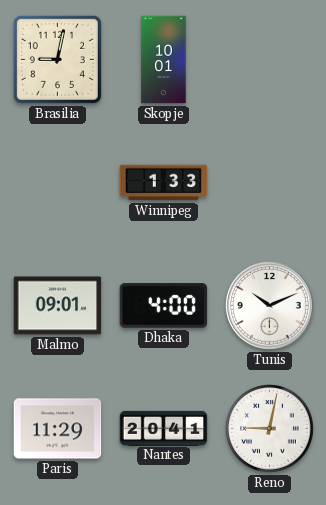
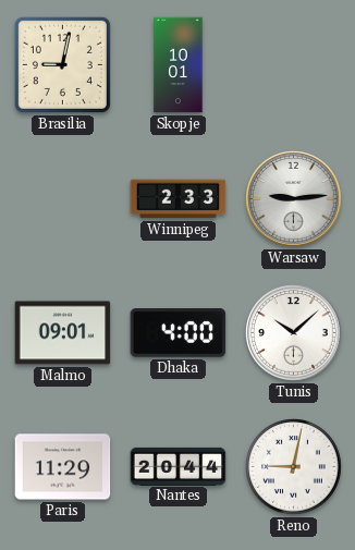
Winnipeg: 1:33 -> 2:33 (179, 199)
Warsaw: none -> 9:14 (294, 199)
Tunis: 10:11 -> 10:08 (294, 333)
Nantes: 20:41 -> 20:44 (179, 466)
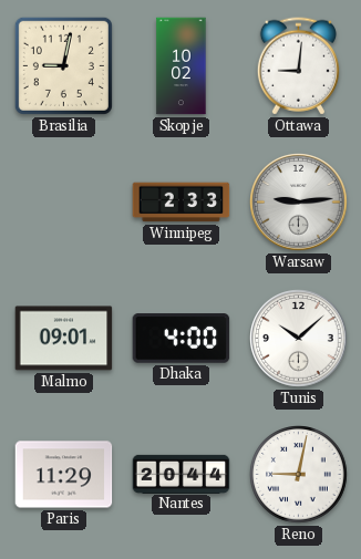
Skopje: 10:01 -> 10:02 (182, 66)
Ottawa: none -> 9:01 (298, 66)
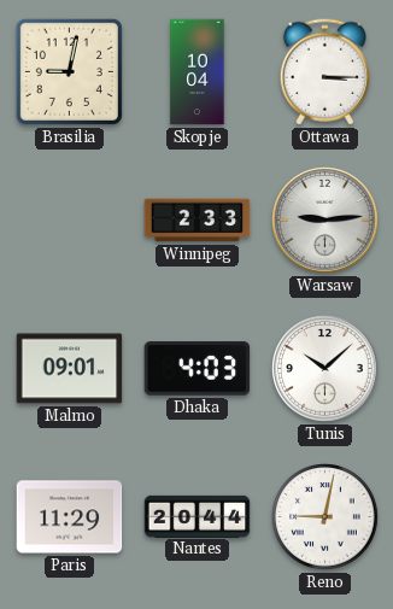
Skopje: 10:02 -> 10:04 (198, 72)
Ottawa: 9:01 -> 3:15 (324, 72)
Dhaka: 4:00 -> 4:03 (198, 369)
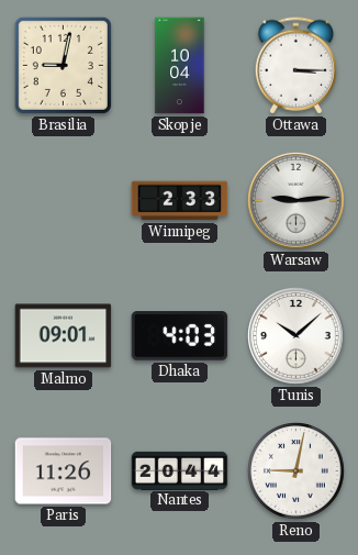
Paris: 11:29 -> 11:26 (64, 471)
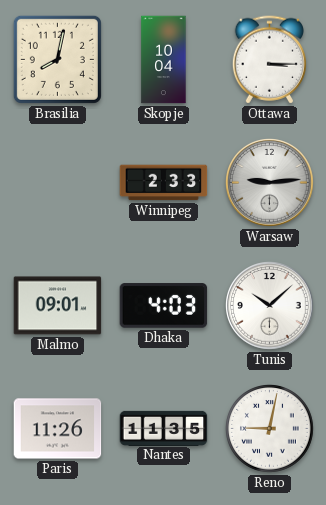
Brasilia: 9:02 -> 8:02 (57, 59)
Nantes: 20:44 -> 11:35 (164, 428)
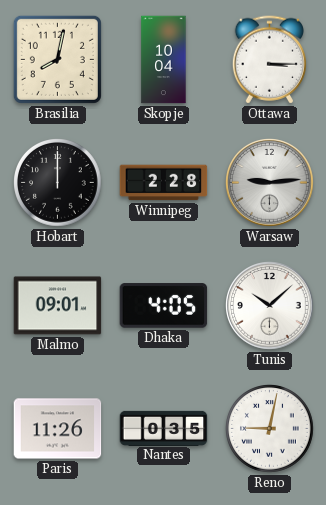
Hobart: none -> 12:00 (58, 183)
Winnipeg: 2:33 -> 2:28 (164, 183)
Dhaka: 4:03 -> 4:05 (164, 306)
Nantes: 11:35 -> 0:35 (164, 428)
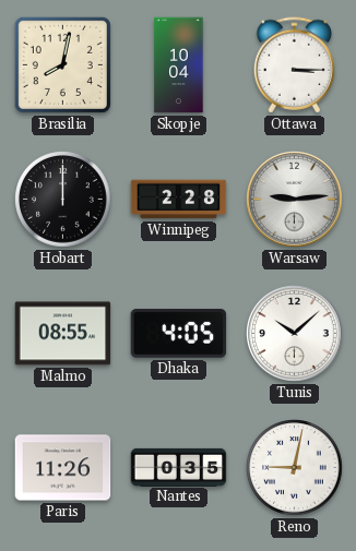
Malmo: 09:01 -> 08:55 (63, 334)
